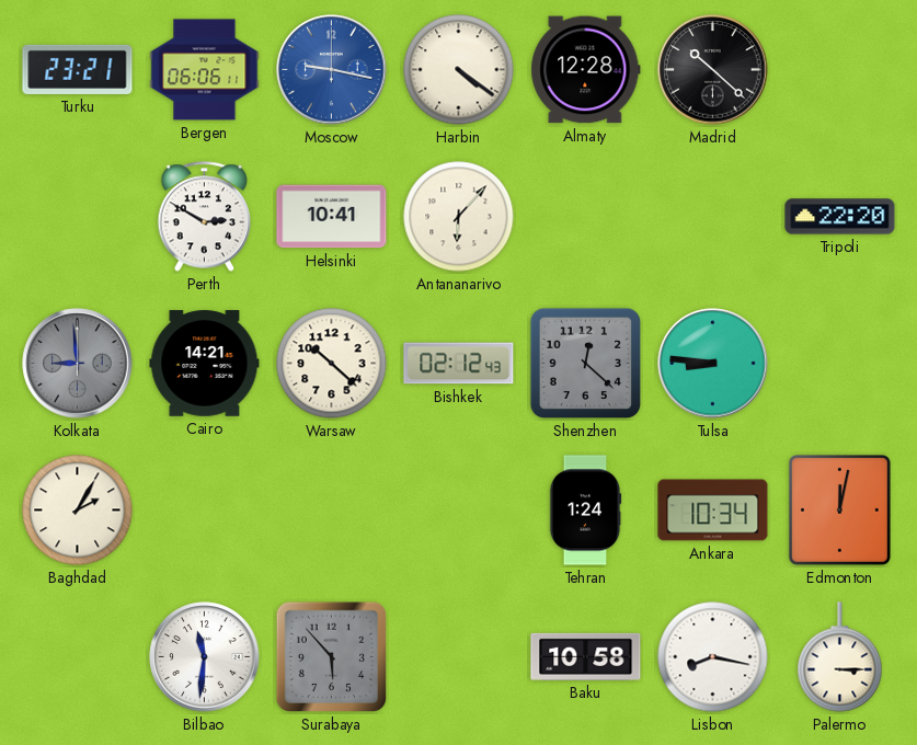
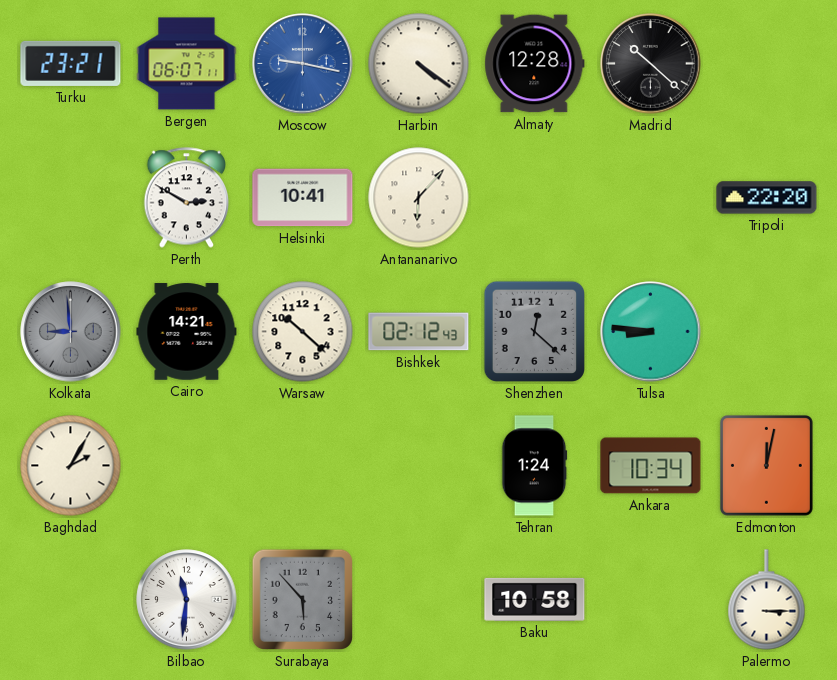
Bergen: 06:06 -> 06:07 (187, 64)
Lisbon: 8:17 -> none (713, 657)
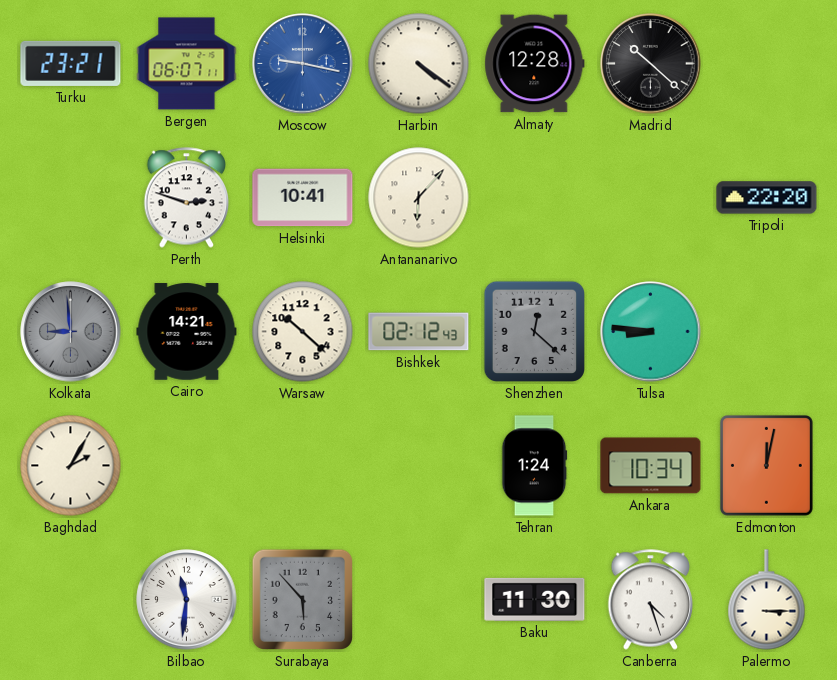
Perth: 2:50 -> 2:48 (187, 198)
Baku: 10:58 -> 11:30 (535, 599)
Canberra: none -> 4:27 (651, 600)
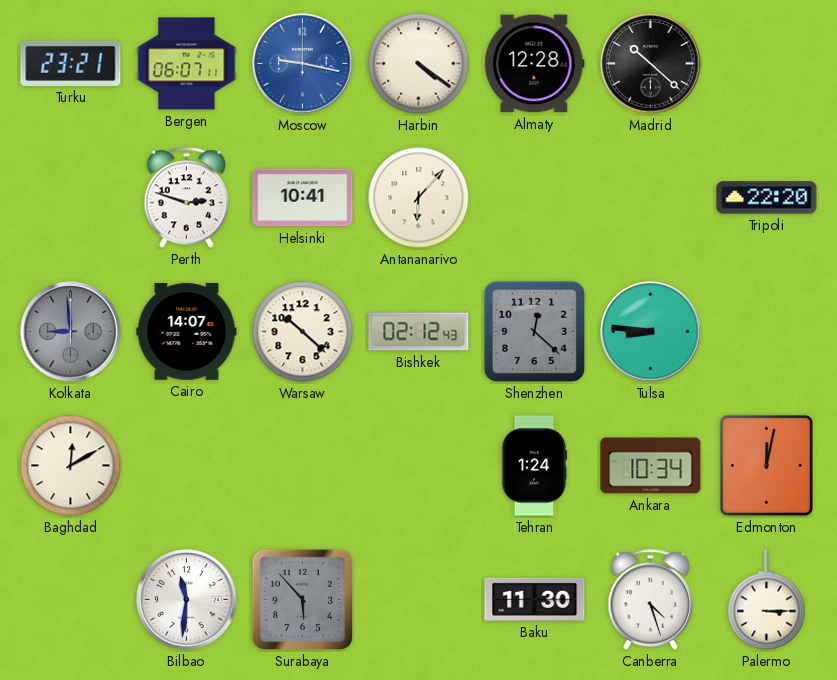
Cairo: 14:21 -> 14:07 (187, 332)
Baghdad: 2:05 -> 12:10 (71, 466)
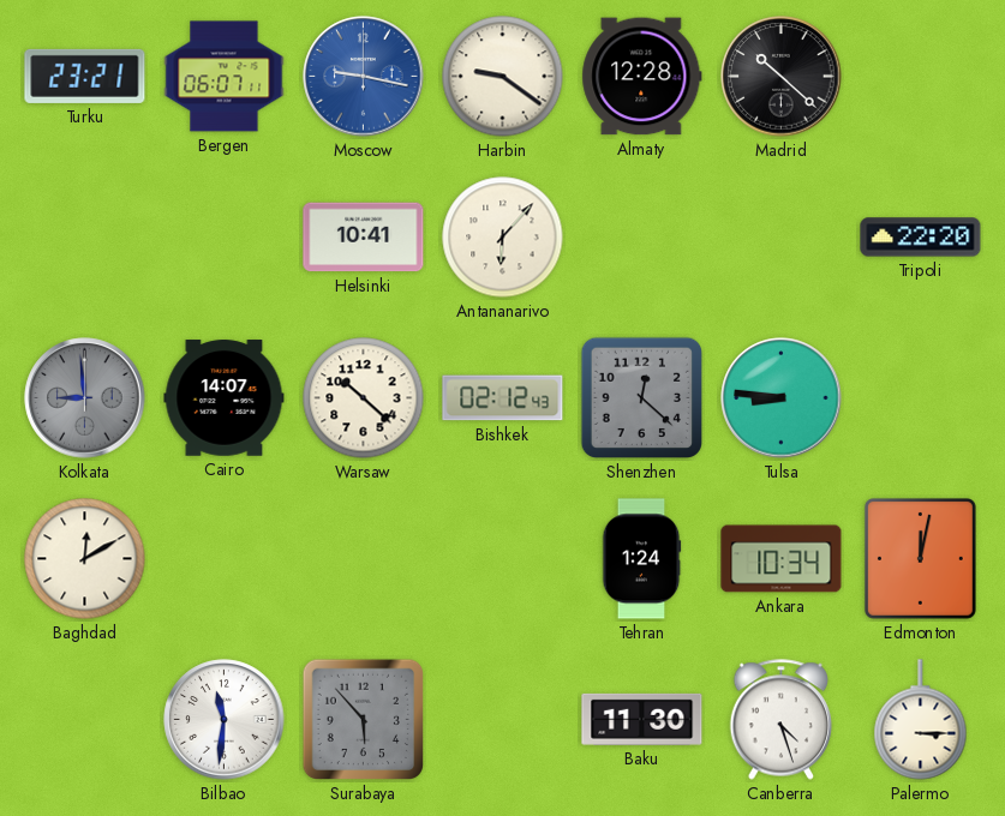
Harbin: 4:21 -> 9:21 (503, 77)
Perth: 2:48 -> none (187, 198)
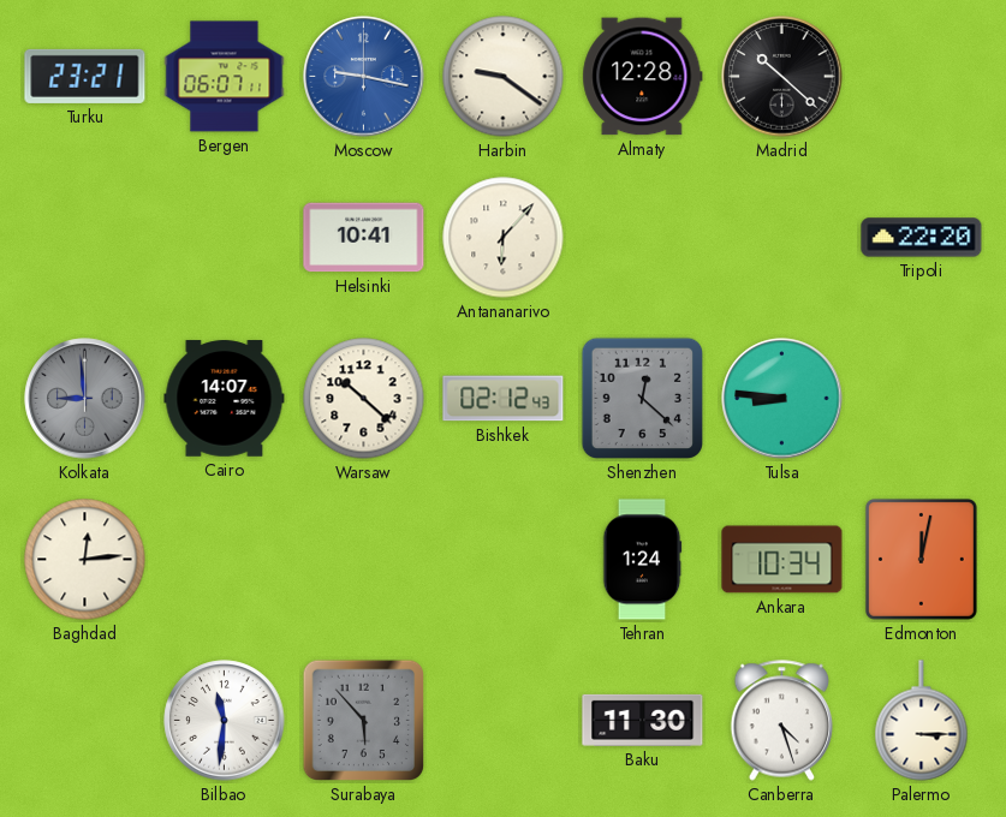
Baghdad: 12:10 -> 12:14 (85, 560)
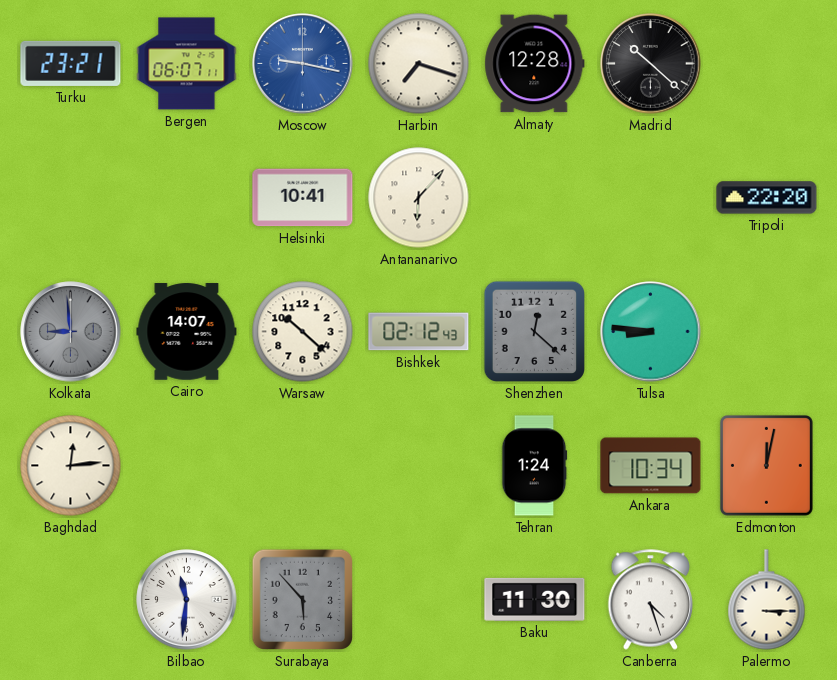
Harbin: 9:21 -> 7:18 (419, 64)
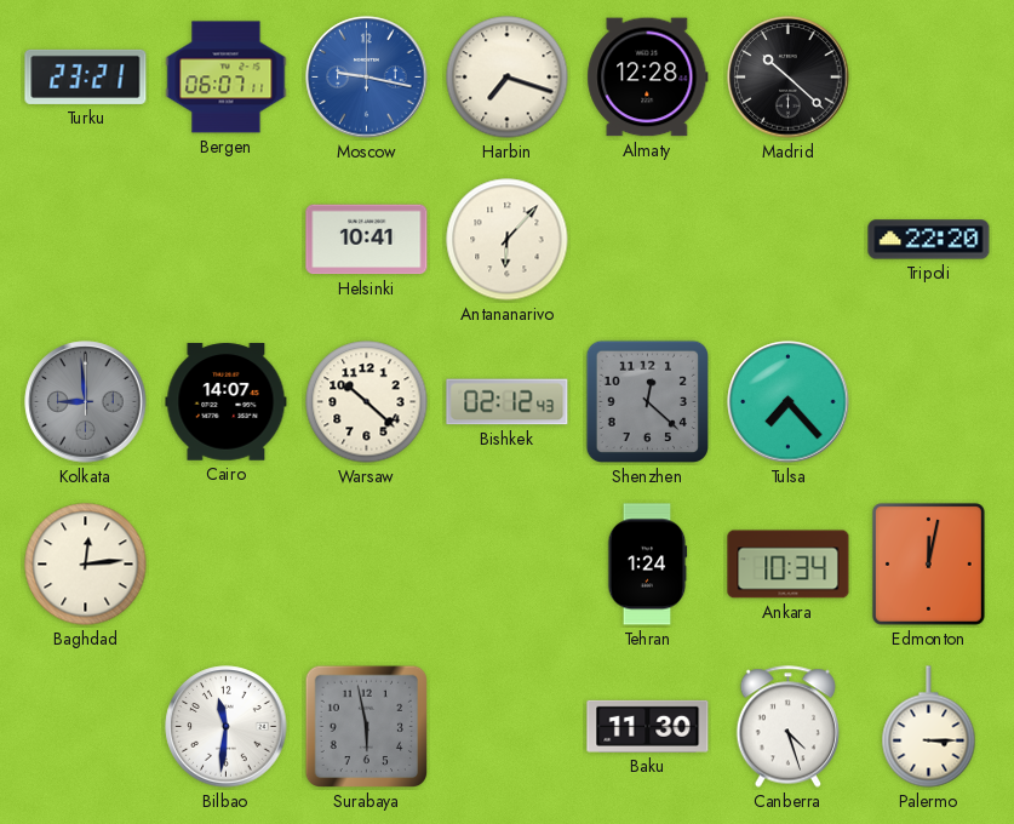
Tulsa: 8:46 -> 7:23 (789, 402)
Surabaya: 5:53 -> 5:58 (367, 727)
